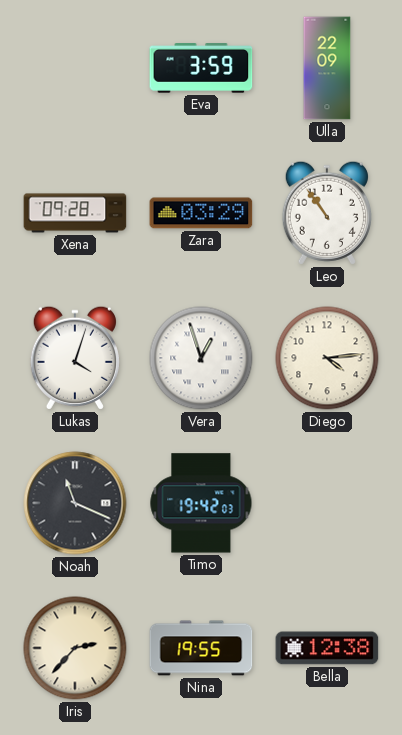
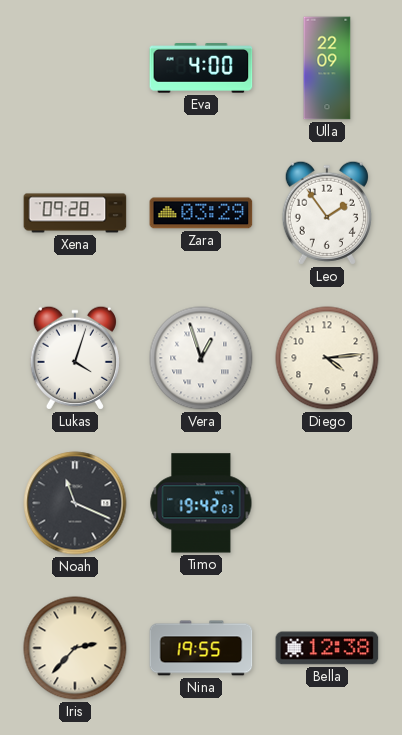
Eva: 3:59 -> 4:00 (201, 68)
Leo: 10:54 -> 1:54 (327, 213)
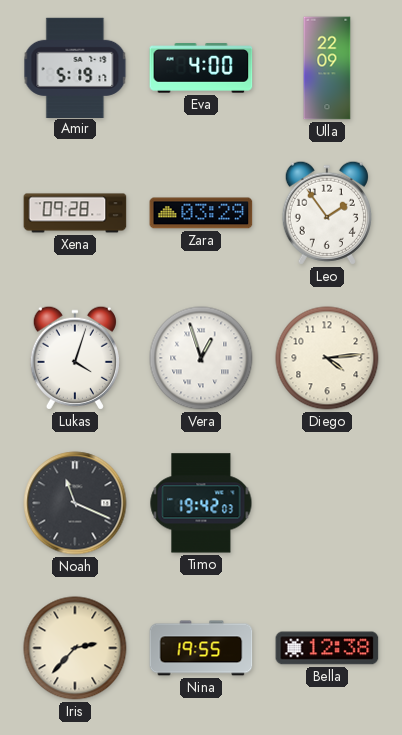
Amir: none -> 5:19 (75, 67)
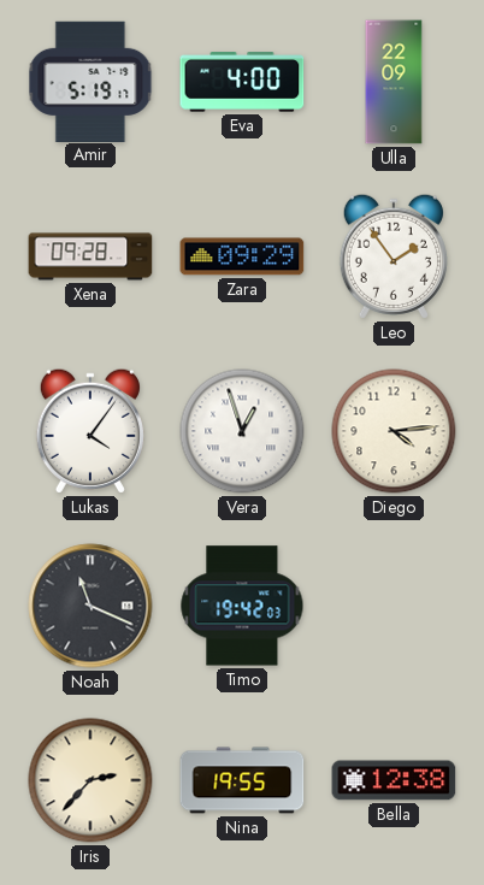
Zara: 03:29 -> 09:29 (242, 256)
Lukas: 4:03 -> 4:06 (90, 431)
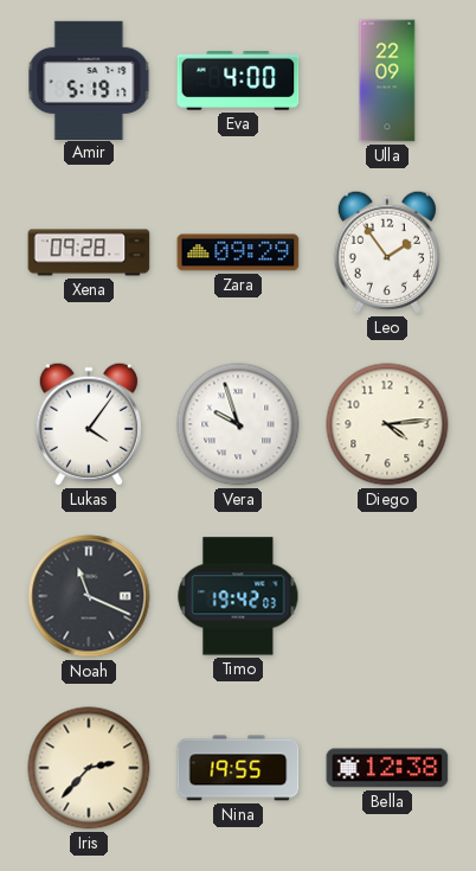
Vera: 12:57 -> 9:57 (238, 424)
